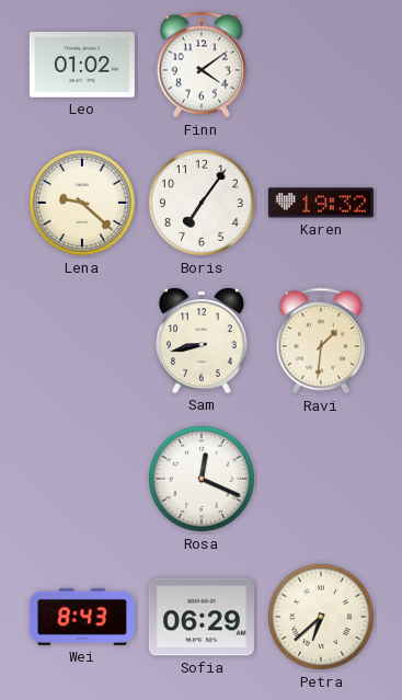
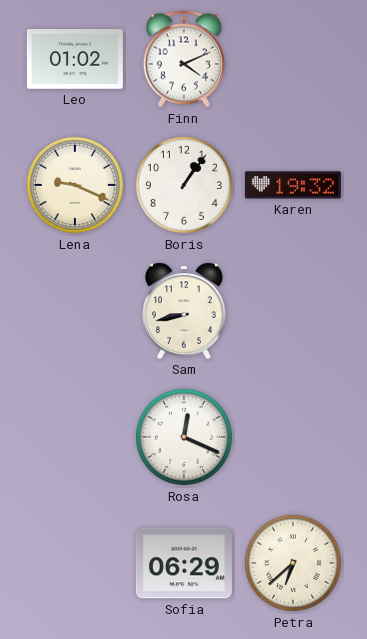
Finn: 4:09 -> 4:11 (184, 59)
Lena: 9:22 -> 9:19 (75, 185)
Boris: 7:06 -> 1:06 (184, 185)
Ravi: 1:31 -> none (321, 341)
Wei: 8:43 -> none (82, 617)
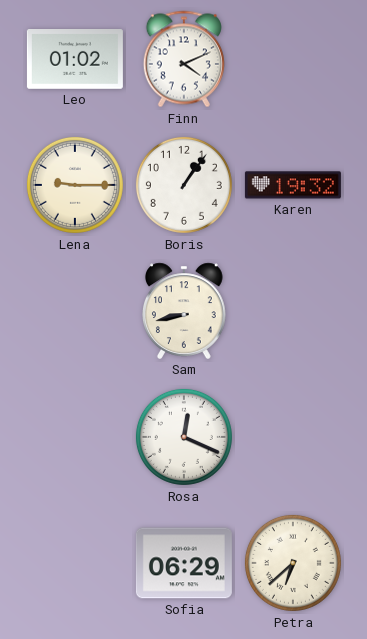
Lena: 9:19 -> 9:15 (75, 185)
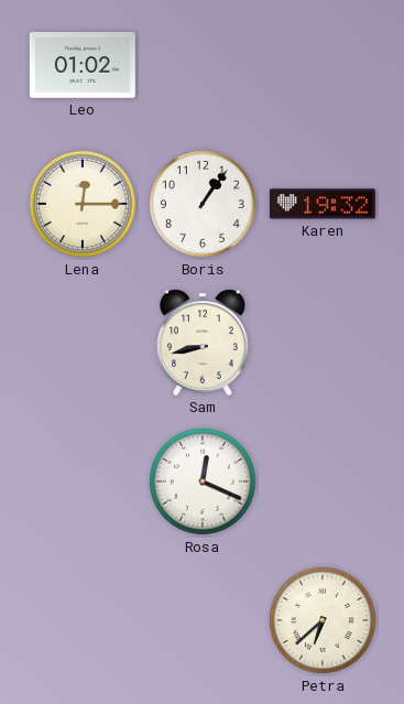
Finn: 4:11 -> none (184, 59)
Lena: 9:15 -> 12:15 (83, 204)
Sofia: 06:29 -> none (184, 563)
